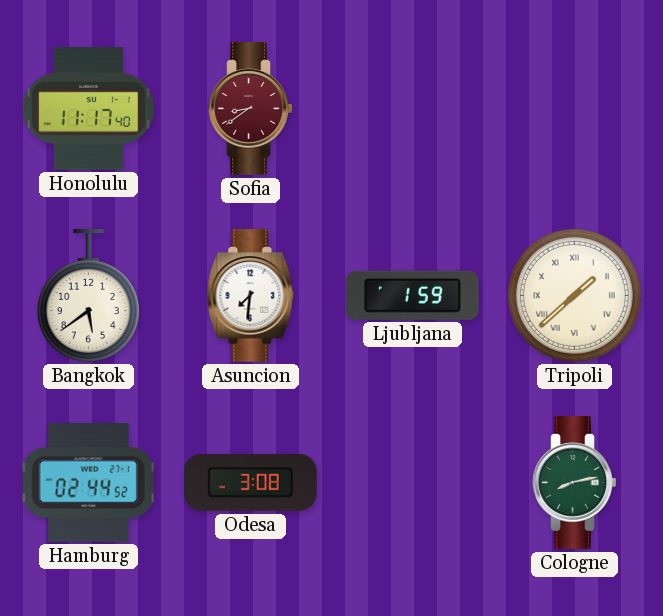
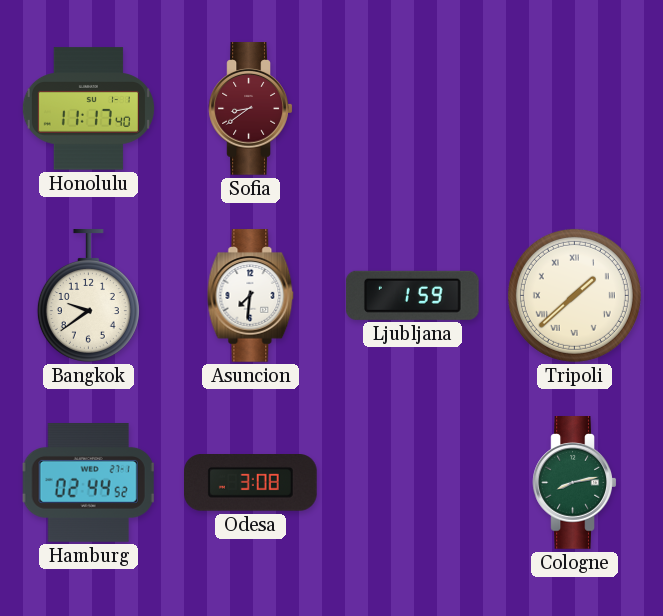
Bangkok: 5:39 -> 9:39 (88, 296)
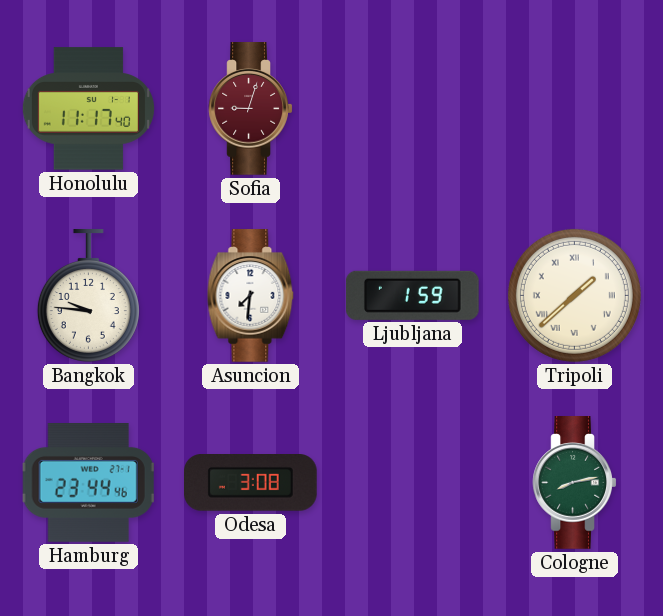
Sofia: 8:39 -> 9:03 (251, 109)
Bangkok: 9:39 -> 9:46 (88, 296)
Hamburg: 02:44 -> 23:44 (88, 483)
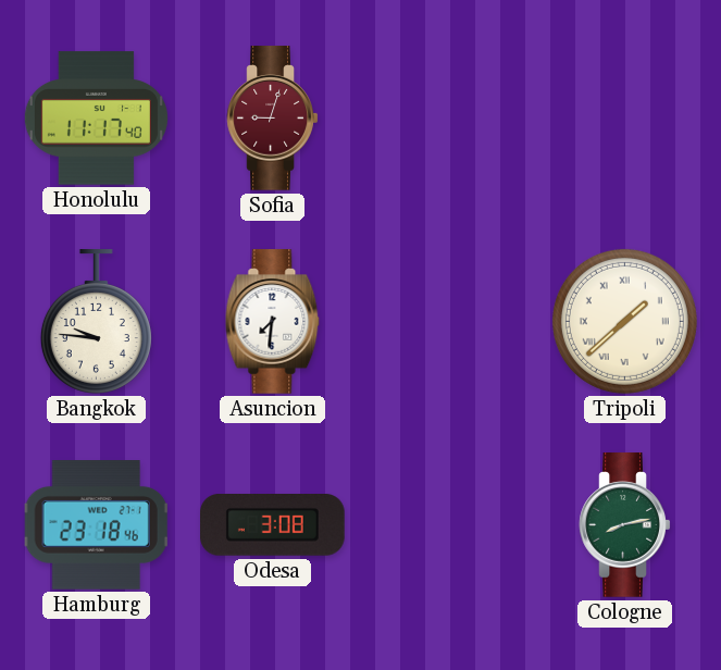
Ljubljana: 1:59 -> none (412, 295)
Hamburg: 23:44 -> 23:18 (96, 525)
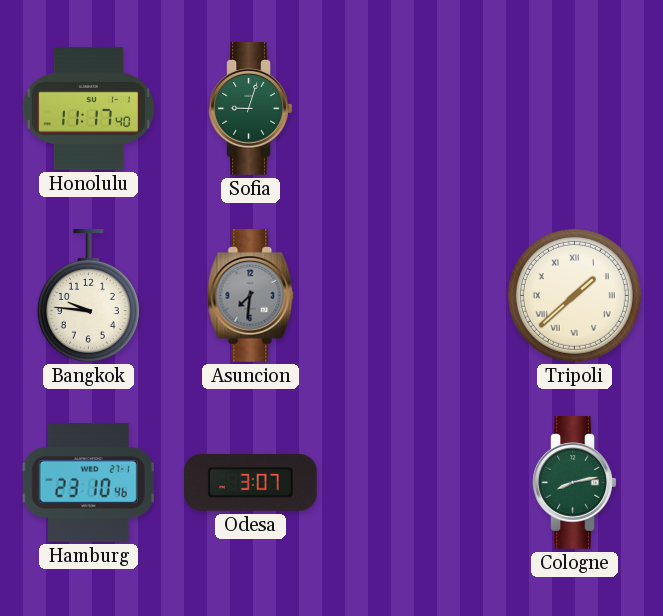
Sofia dial: burgundy -> green (251, 109)
Asuncion dial: white -> grey (251, 296)
Hamburg: 23:18 -> 23:10 (88, 483)
Odesa: 3:08 -> 3:07 (251, 483)
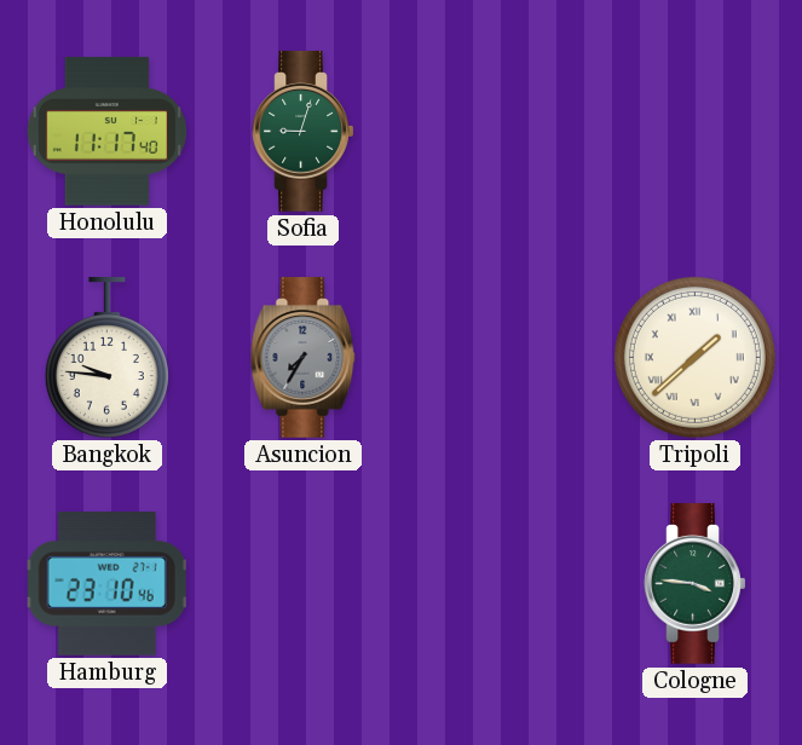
Asuncion: 7:31 -> 7:35 (304, 358)
Odesa: 3:07 -> none (251, 483)
Cologne: 8:13 -> 3:46 (696, 584)
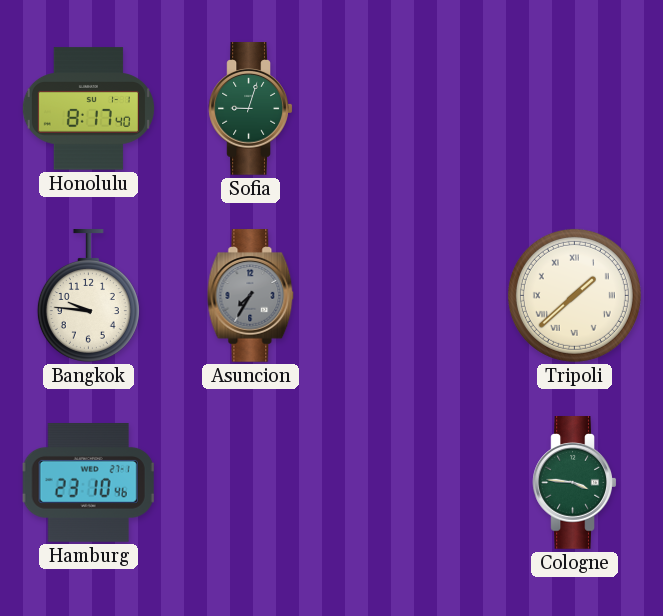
Honolulu: 11:17 -> 8:17 (88, 109)
